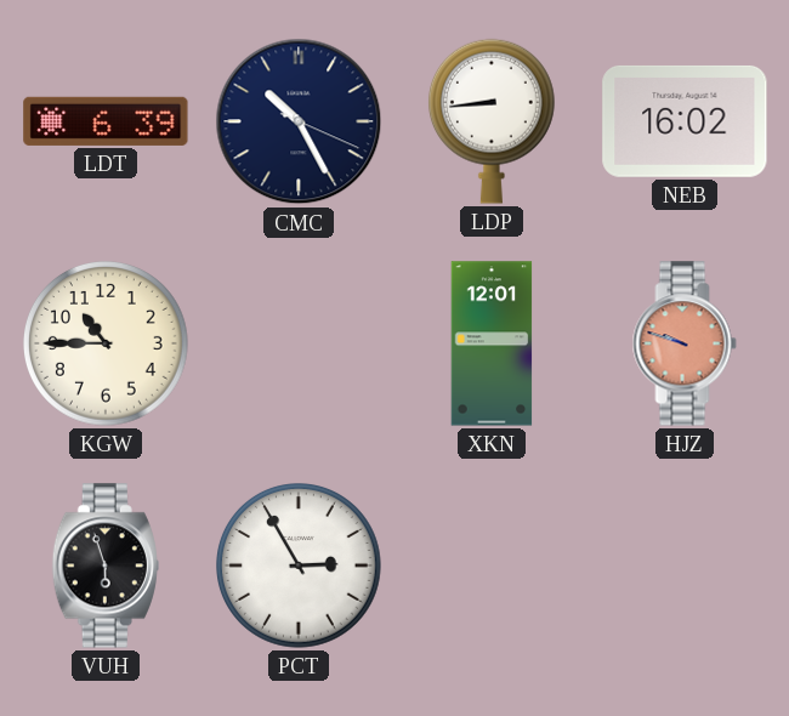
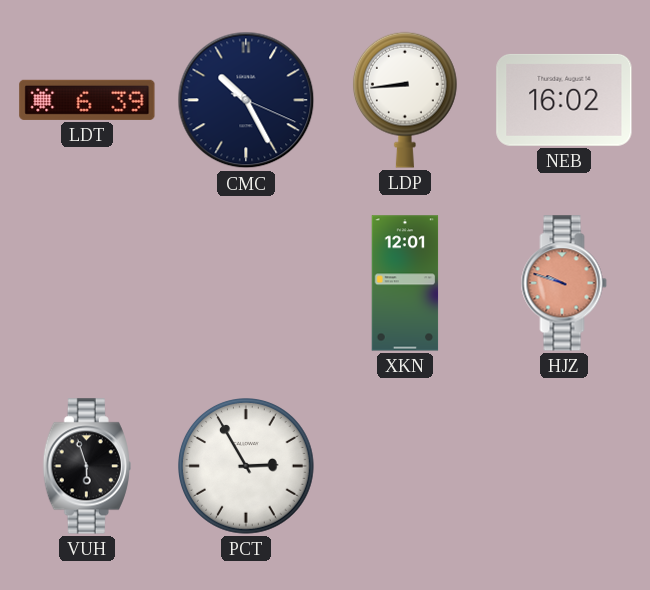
KGW: 10:45 -> none (107, 345)
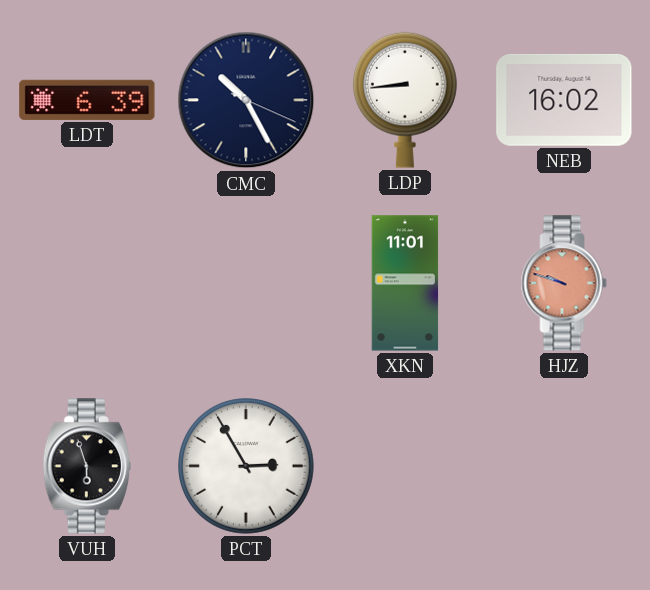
XKN: 12:01 -> 11:01 (405, 283)
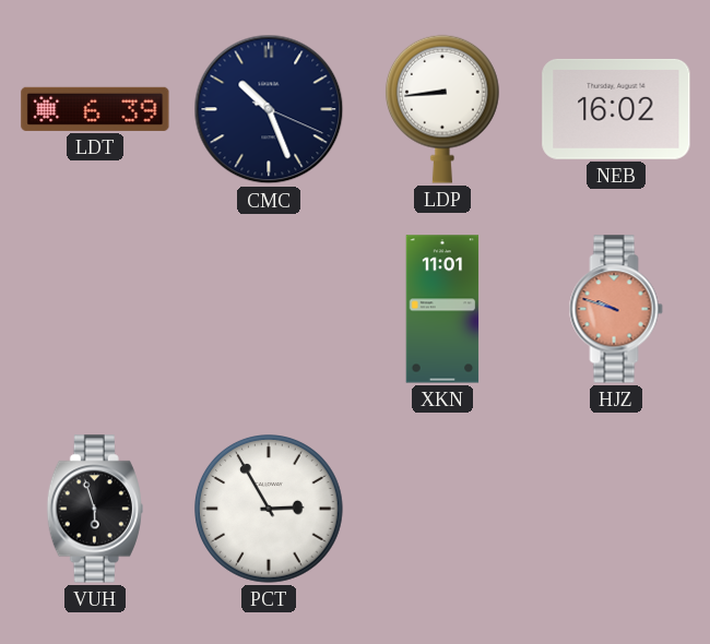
CMC: 10:25 -> 10:26 (269, 109)
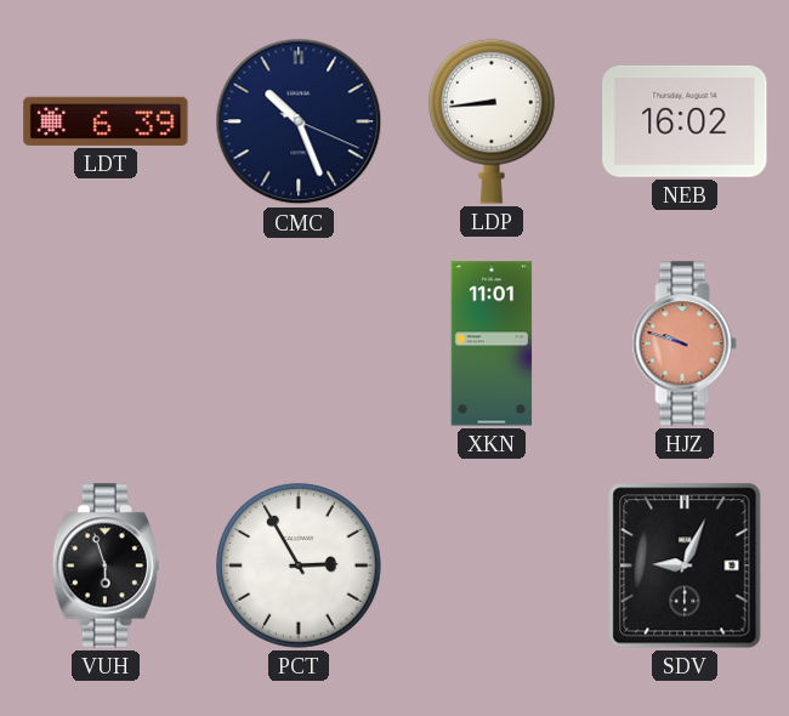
SDV: none -> 9:04 (685, 566)
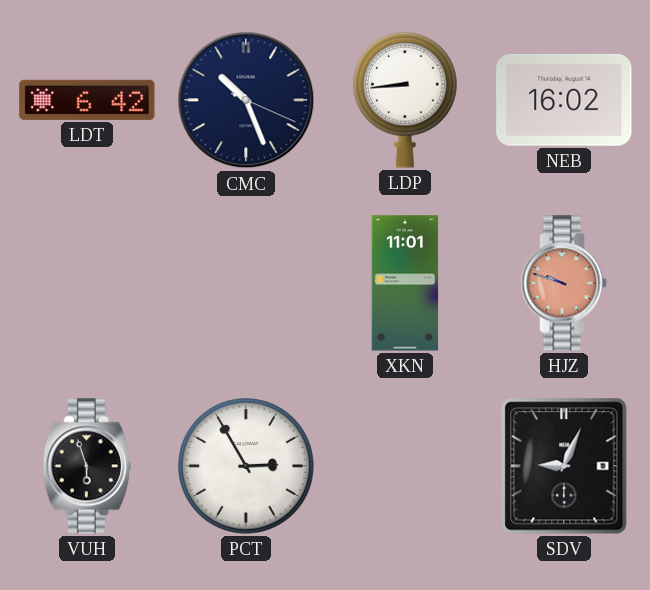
LDT: 6:39 -> 6:42 (87, 100)
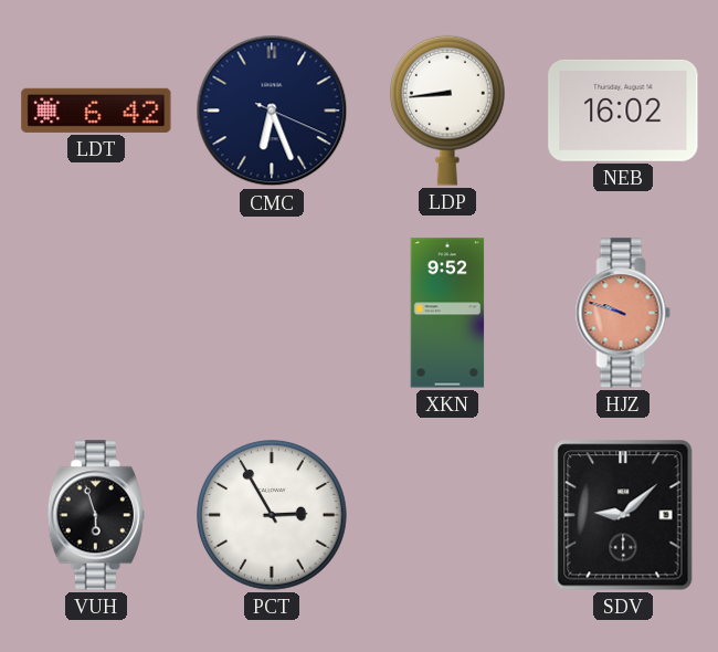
CMC: 10:26 -> 6:26 (272, 111)
XKN: 11:01 -> 9:52 (447, 313)
SDV: 9:04 -> 9:08 (623, 515)
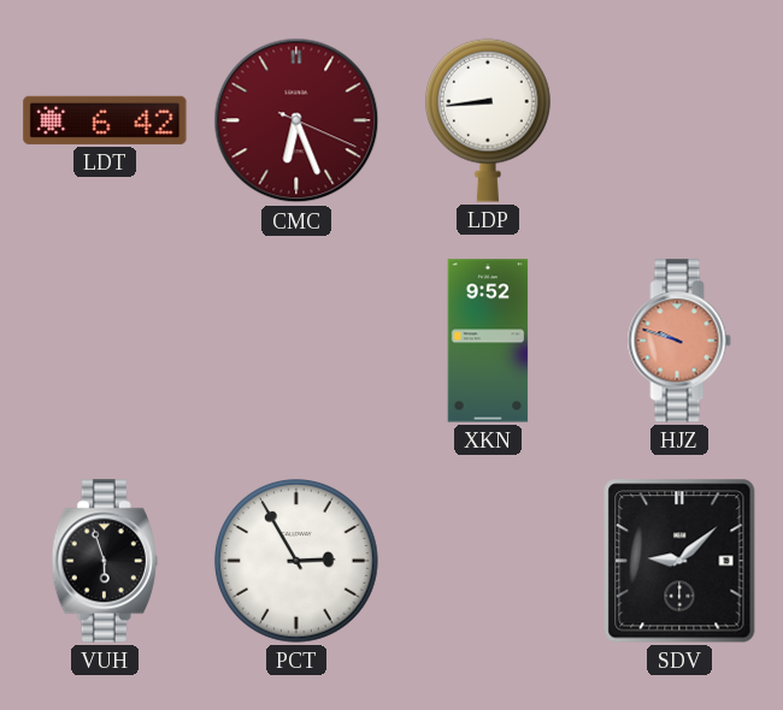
CMC dial: navy -> burgundy (296, 120)
NEB: 16:02 -> none (623, 111)
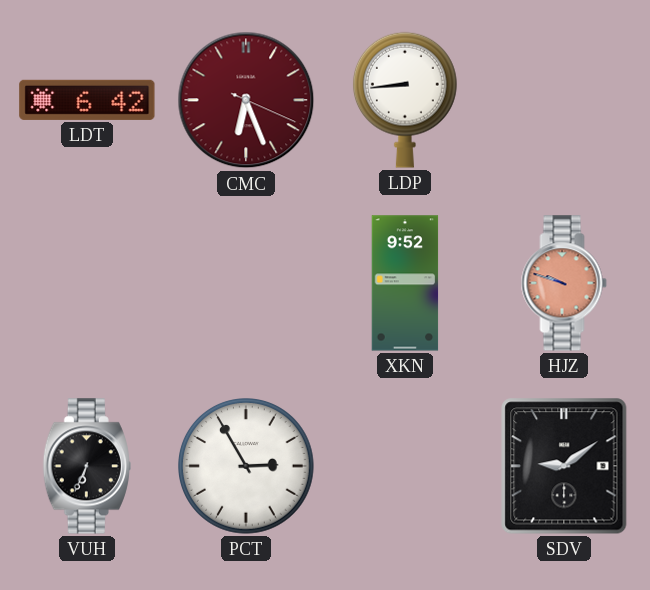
VUH: 5:57 -> 6:34 (87, 466)
SDV: 9:08 -> 9:09 (564, 466)
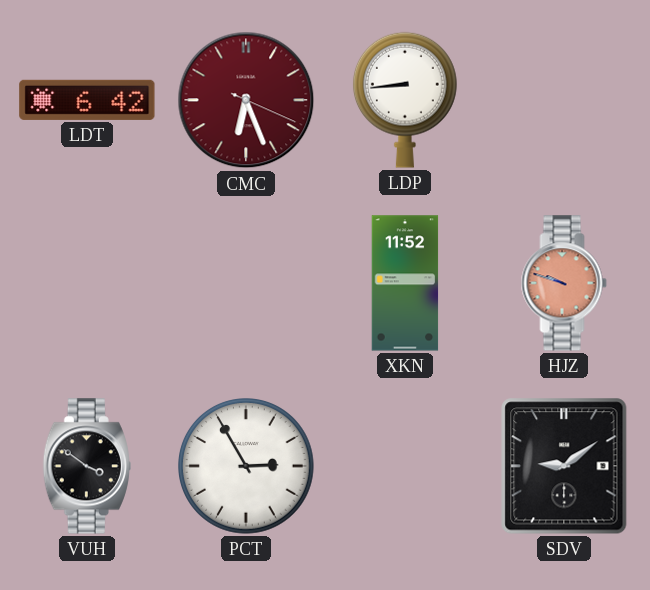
XKN: 9:52 -> 11:52 (405, 283)
VUH: 6:34 -> 3:51 (87, 466)
